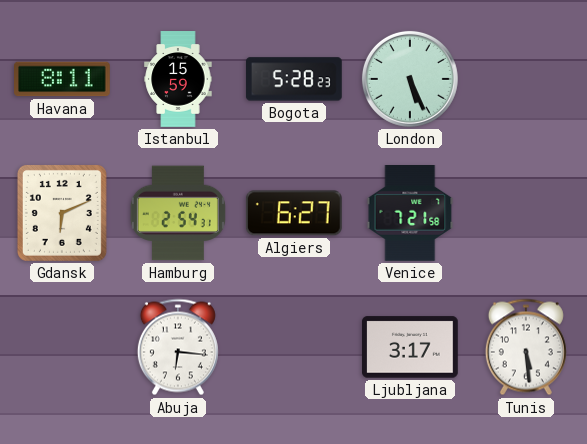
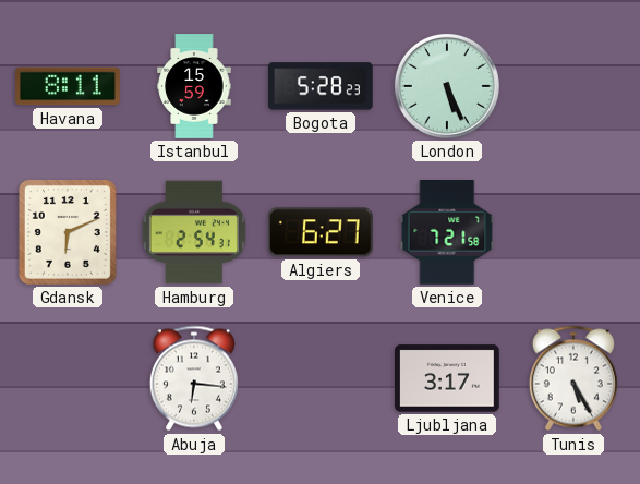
Tunis: 5:29 -> 5:25 (573, 378)
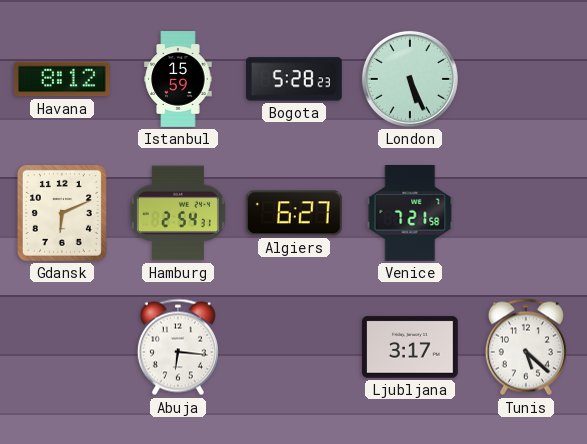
Havana: 8:11 -> 8:12 (63, 79)
Tunis: 5:25 -> 5:22 (526, 347)
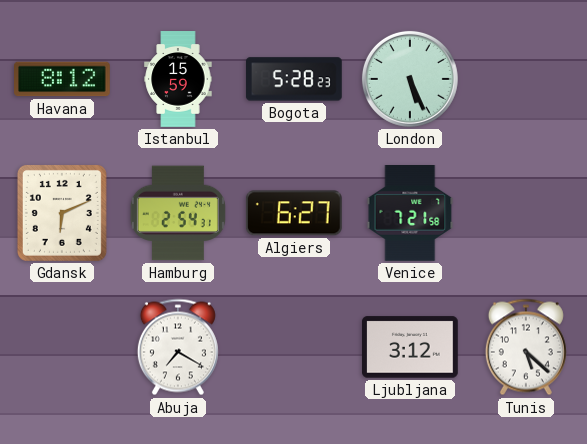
Abuja: 6:16 -> 7:20 (178, 347)
Ljubljana: 3:17 -> 3:12 (411, 347)
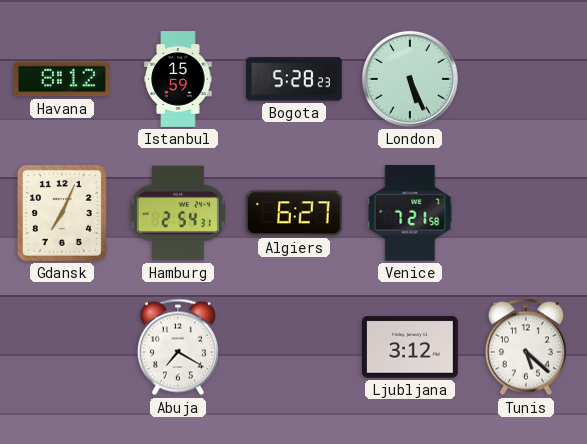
Gdansk: 6:11 -> 7:04 (62, 213)
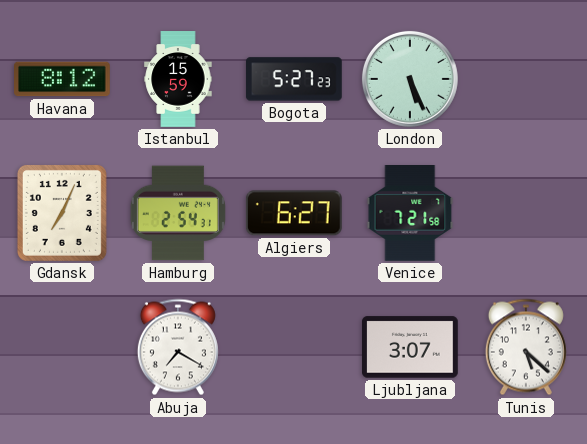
Bogota: 5:28 -> 5:27 (294, 79)
Ljubljana: 3:12 -> 3:07 (411, 347)
